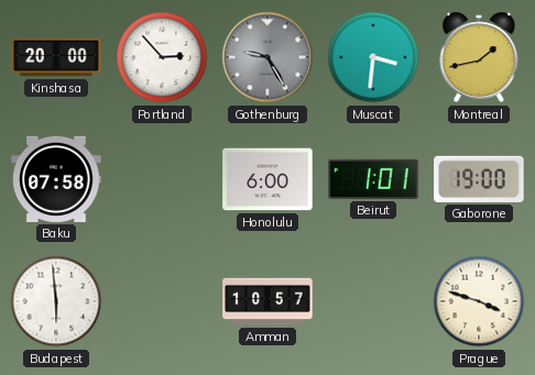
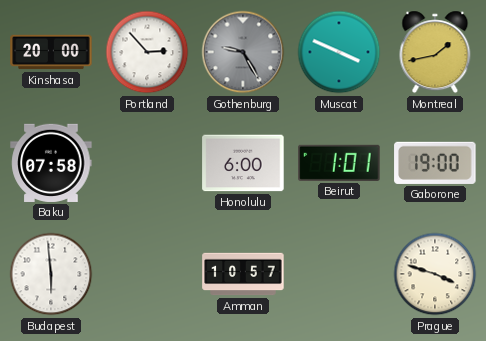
Muscat: 3:31 -> 3:49 (339, 52)
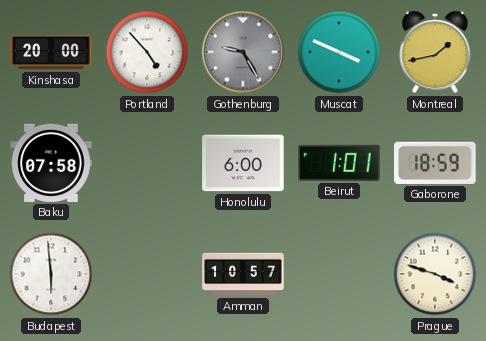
Portland: 2:53 -> 4:53 (147, 52)
Gaborone: 19:00 -> 18:59 (435, 163)
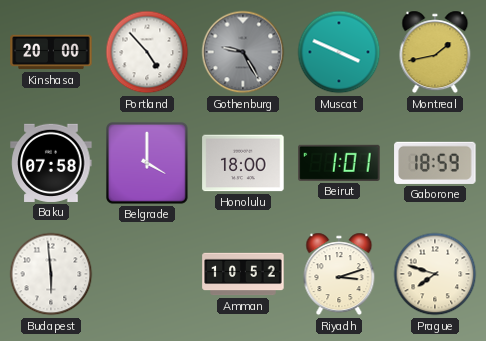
Belgrade: none -> 4:00 (148, 164)
Honolulu: 6:00 -> 18:00 (243, 163)
Amman: 10:57 -> 10:52 (243, 274)
Riyadh: none -> 3:12 (339, 274)
Prague: 3:48 -> 7:48 (435, 274)
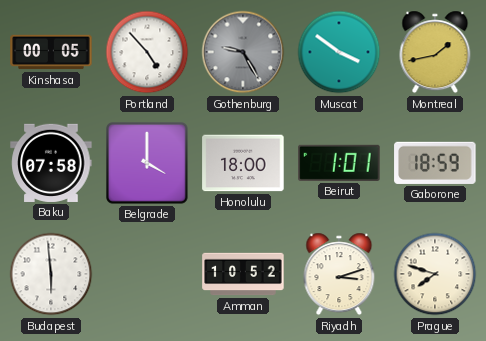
Kinshasa: 20:00 -> 00:05 (51, 52)
Muscat: 3:49 -> 3:51 (339, 52)
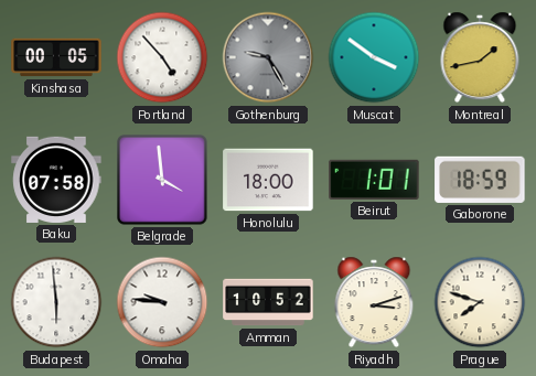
Belgrade: 4:00 -> 3:59 (163, 181)
Omaha: none -> 9:46 (162, 302)
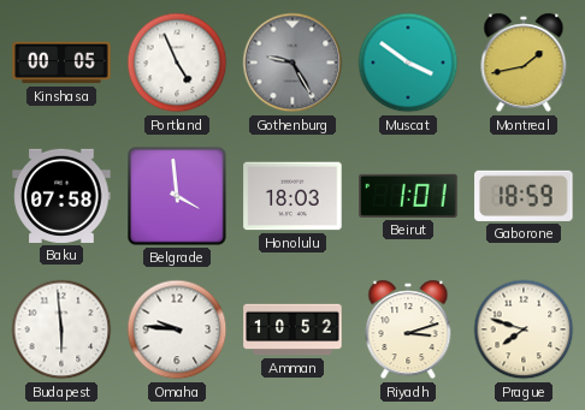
Portland: 4:53 -> 4:56 (177, 63)
Honolulu: 18:00 -> 18:03 (292, 196)
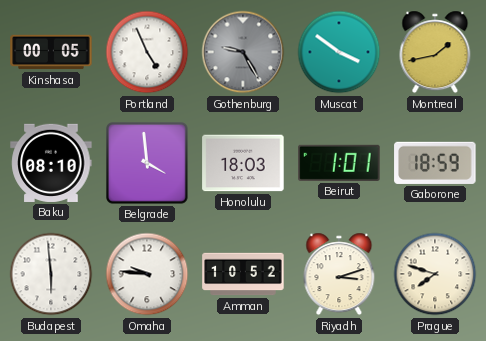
Baku: 07:58 -> 08:10 (51, 163)
